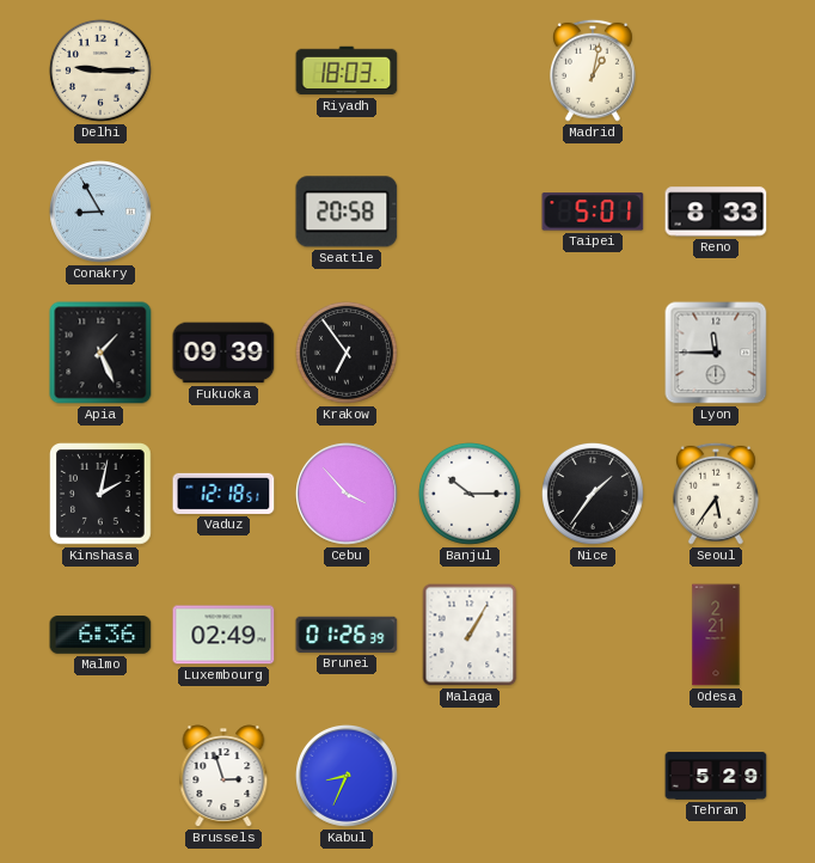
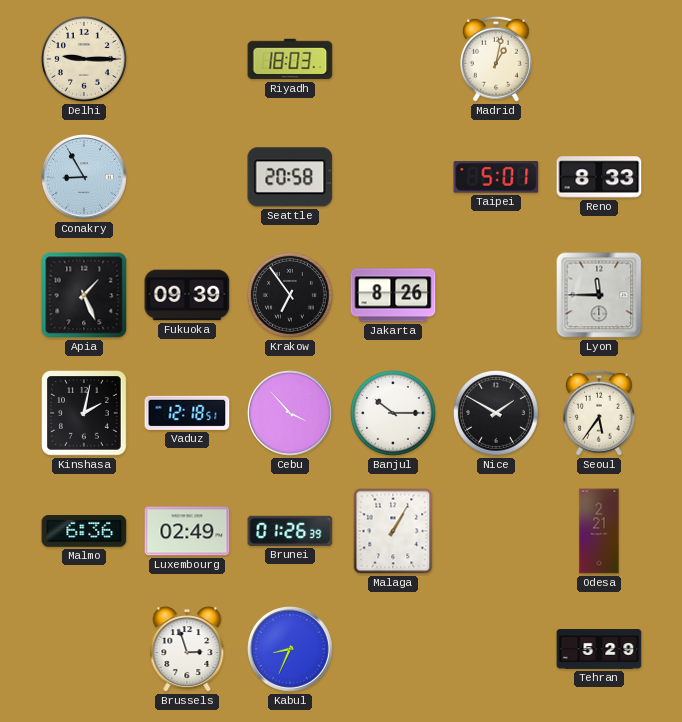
Jakarta: none -> 8:26 (393, 295)
Nice: 1:36 -> 1:50 (496, 413)
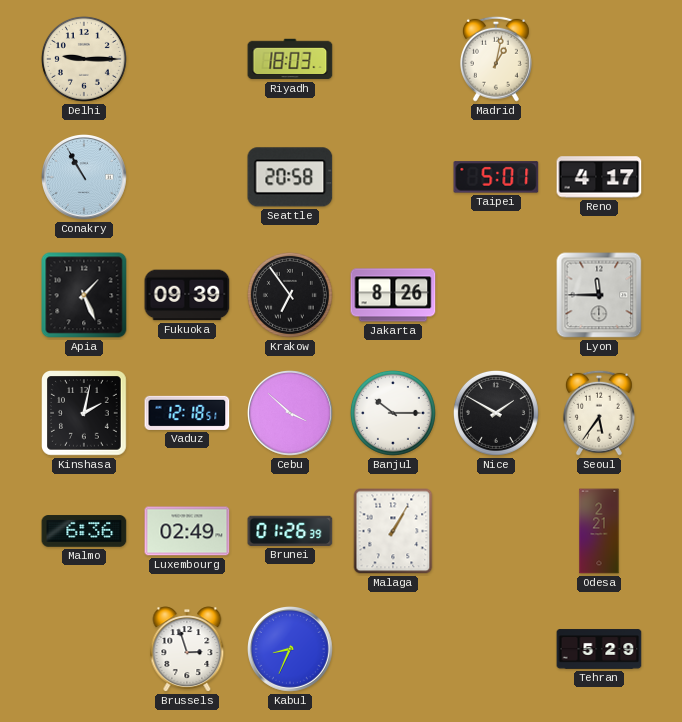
Conakry: 8:55 -> 10:55 (85, 178)
Reno: 8:33 -> 4:17 (599, 177)
Cebu: 3:53 -> 3:52 (291, 414)
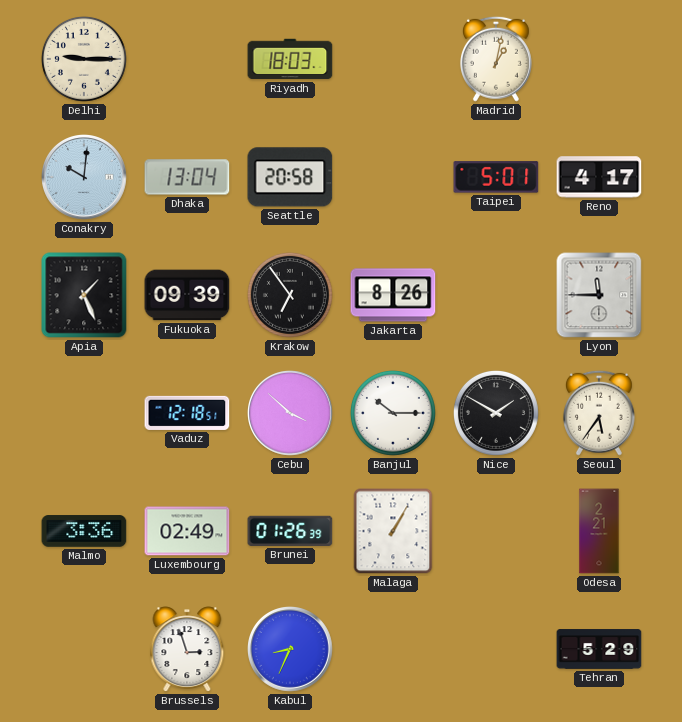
Conakry: 10:55 -> 10:01 (85, 178)
Dhaka: none -> 13:04 (187, 177)
Kinshasa: 2:02 -> none (85, 414)
Malmo: 6:36 -> 3:36 (84, 531)
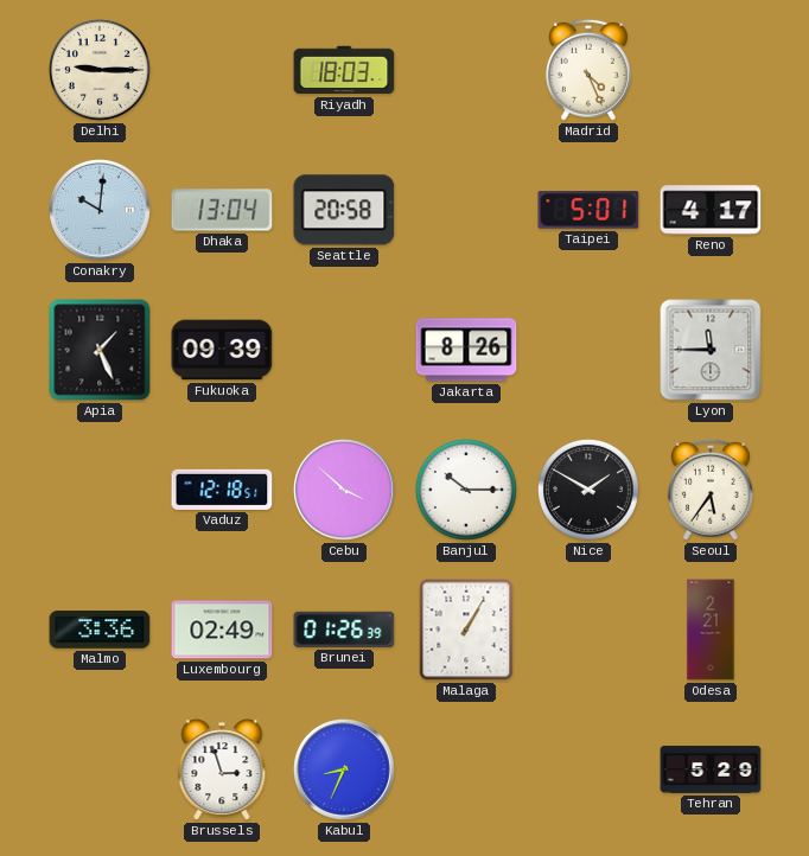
Madrid: 1:02 -> 4:26 (588, 70)
Krakow: 6:54 -> none (290, 295)
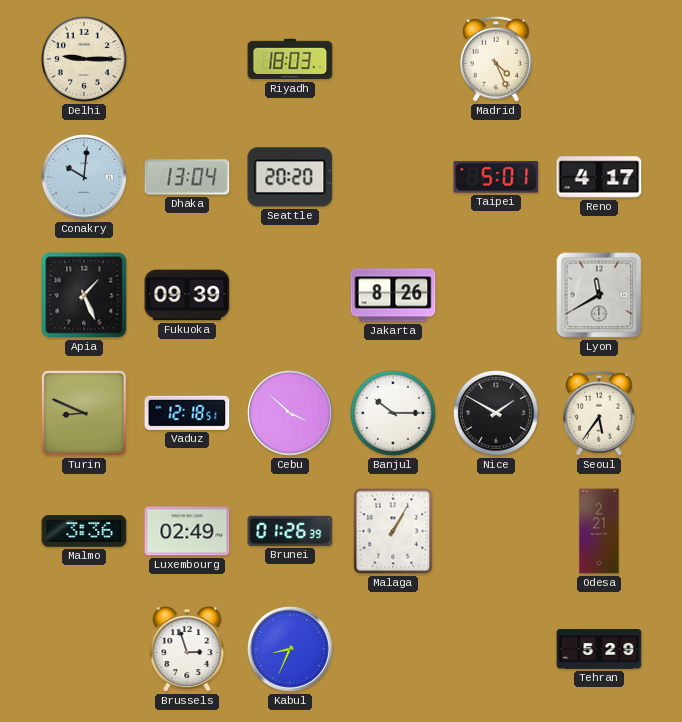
Seattle: 20:58 -> 20:20 (290, 177)
Lyon: 11:45 -> 11:40 (599, 295)
Turin: none -> 8:49 (84, 413)
